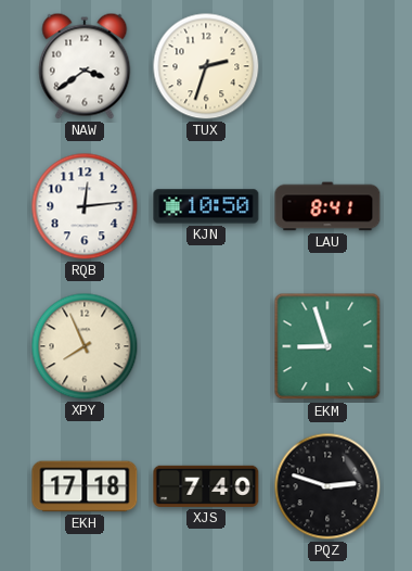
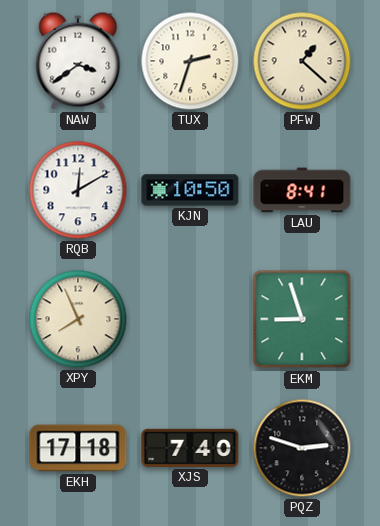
PFW: none -> 1:22 (302, 61)
RQB: 12:14 -> 12:10 (78, 190)
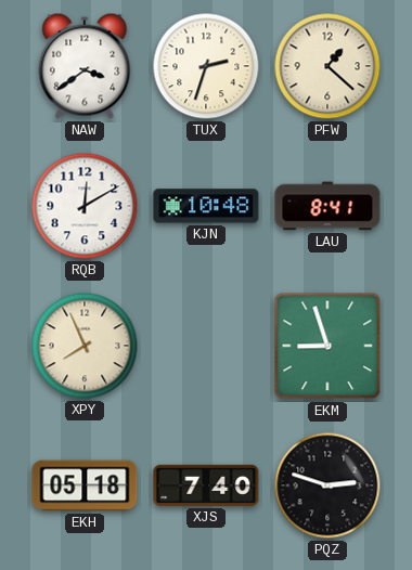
KJN: 10:50 -> 10:48 (206, 206)
EKH: 17:18 -> 05:18 (85, 485)
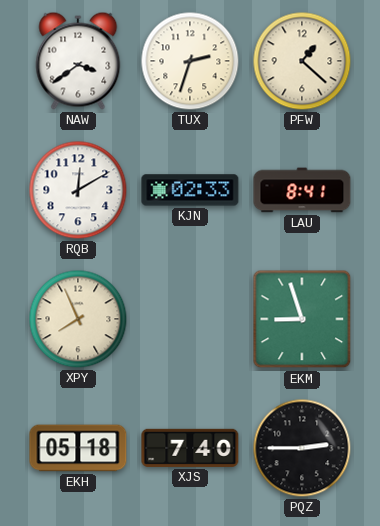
KJN: 10:48 -> 02:33 (190, 190)
PQZ: 2:48 -> 2:45 (302, 448)
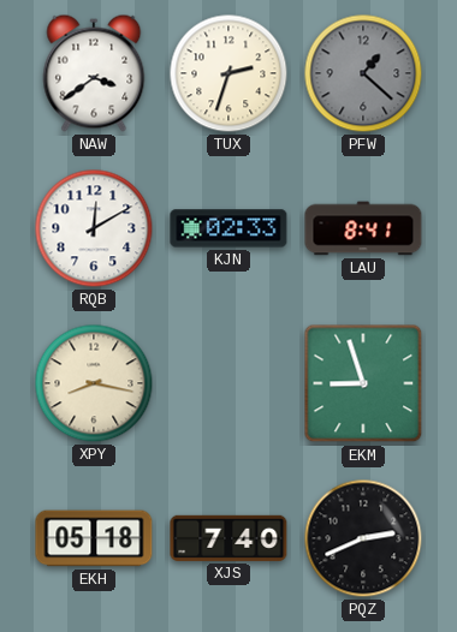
PFW dial: cream -> grey (363, 73)
XPY: 7:56 -> 8:17 (94, 383)
PQZ: 2:45 -> 2:41 (363, 538)
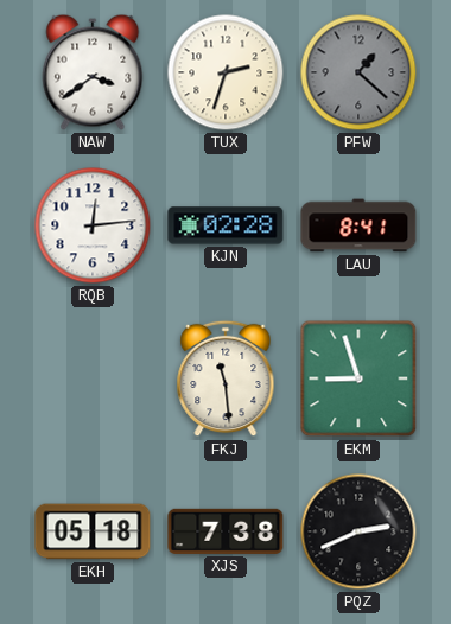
RQB: 12:10 -> 12:14 (93, 225)
KJN: 02:33 -> 02:28 (225, 225)
XPY: 8:17 -> none (94, 383)
FKJ: none -> 11:29 (225, 378)
XJS: 7:40 -> 7:38 (225, 531)
